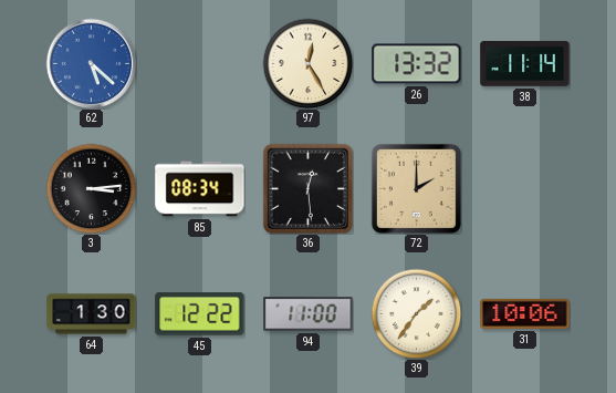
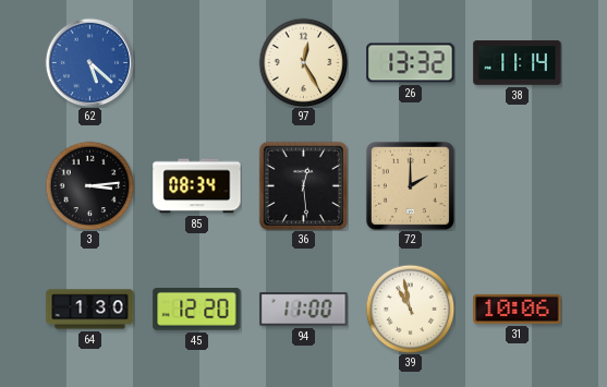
45: 12:22 -> 12:20 (197, 310)
39: 1:36 -> 10:58 (410, 309)
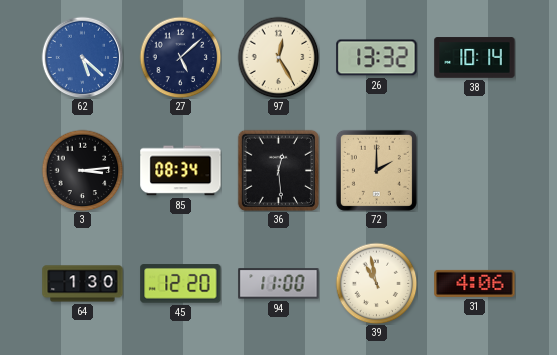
27: none -> 5:08 (180, 57)
38: 11:14 -> 10:14 (475, 58)
31: 10:06 -> 4:06 (475, 283)
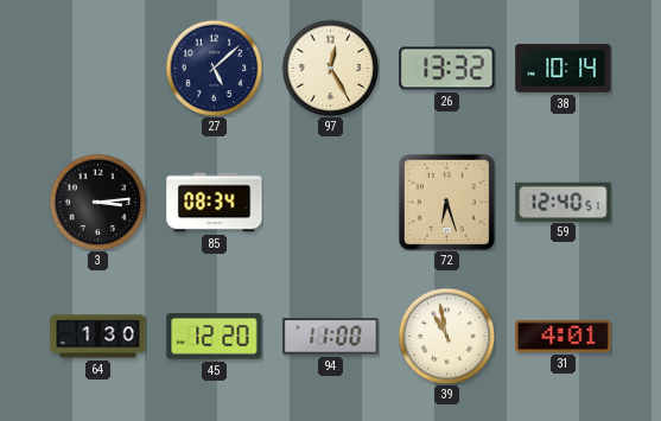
62: 5:22 -> none (82, 57)
36: 12:29 -> none (278, 170)
72: 2:00 -> 6:27 (446, 202)
59: none -> 12:40 (564, 202)
31: 4:06 -> 4:01 (564, 336)
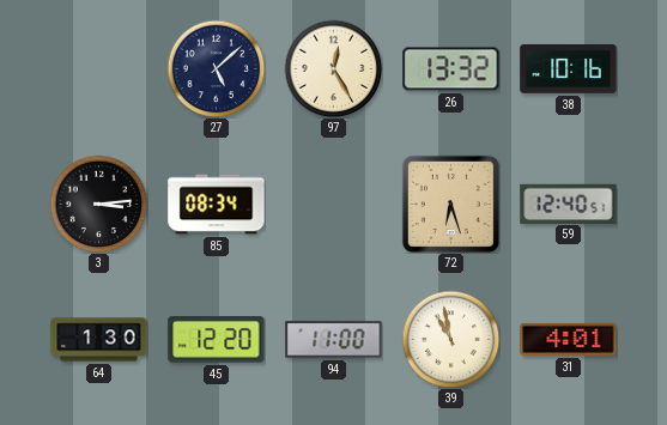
38: 10:14 -> 10:16 (569, 69)
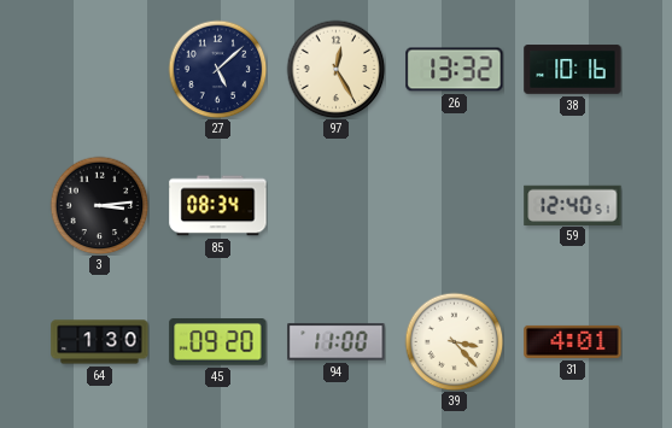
72: 6:27 -> none (450, 204)
45: 12:20 -> 09:20 (218, 342)
39: 10:58 -> 3:23 (454, 341)
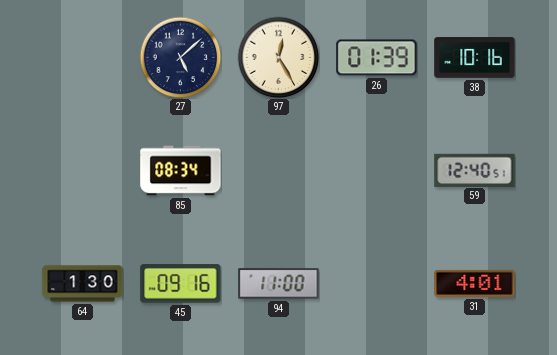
26: 13:32 -> 01:39 (377, 58)
3: 3:14 -> none (99, 205)
45: 09:20 -> 09:16 (181, 284)
39: 3:23 -> none (454, 341)
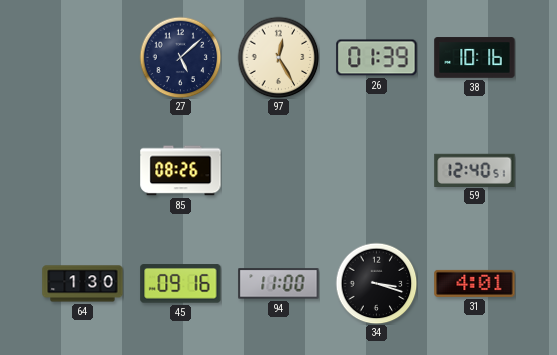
85: 08:34 -> 08:26 (181, 171)
34: none -> 3:18 (376, 283)
